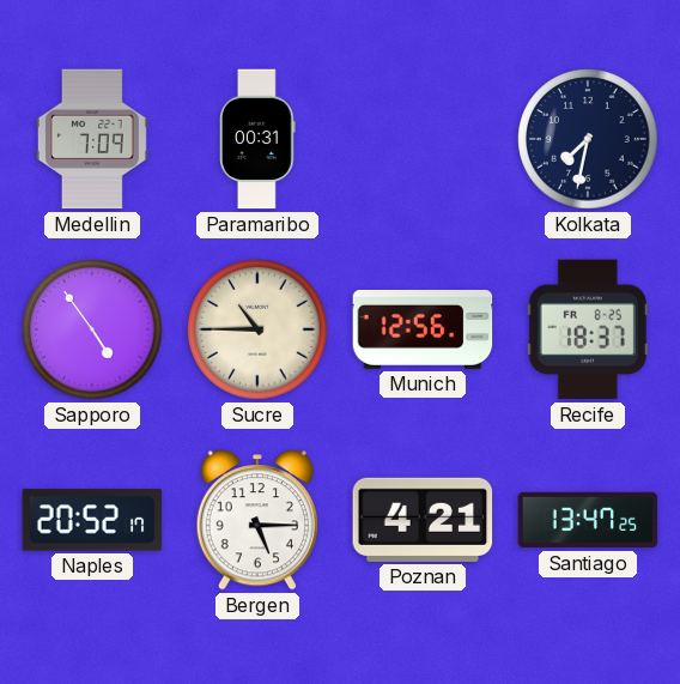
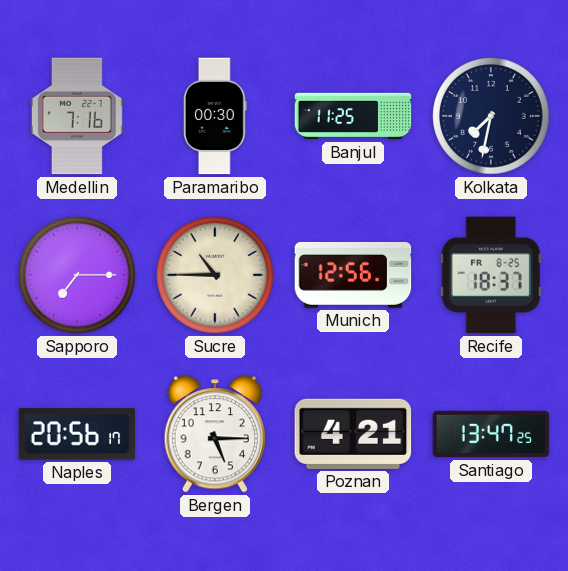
Medellin: 7:09 -> 7:16 (77, 116)
Paramaribo: 00:31 -> 00:30 (215, 116)
Banjul: none -> 11:25 (353, 116)
Sapporo: 4:54 -> 7:15 (77, 275)
Naples: 20:52 -> 20:56 (77, 434)
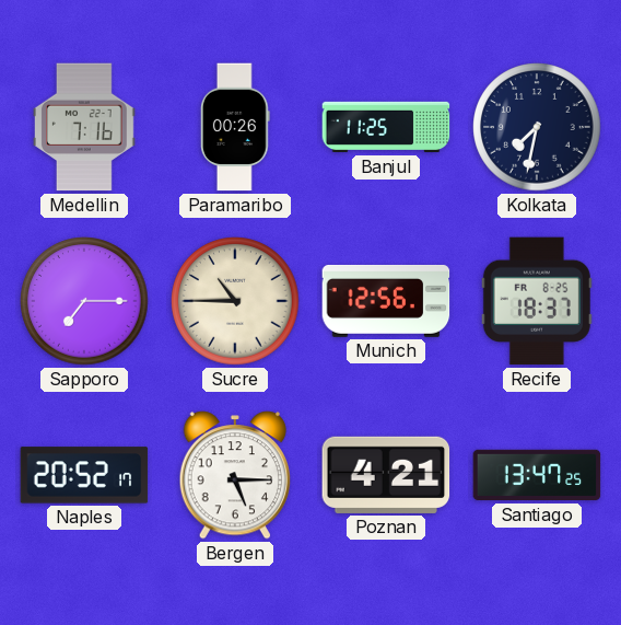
Paramaribo: 00:30 -> 00:26 (235, 127)
Naples: 20:56 -> 20:52 (84, 475)
